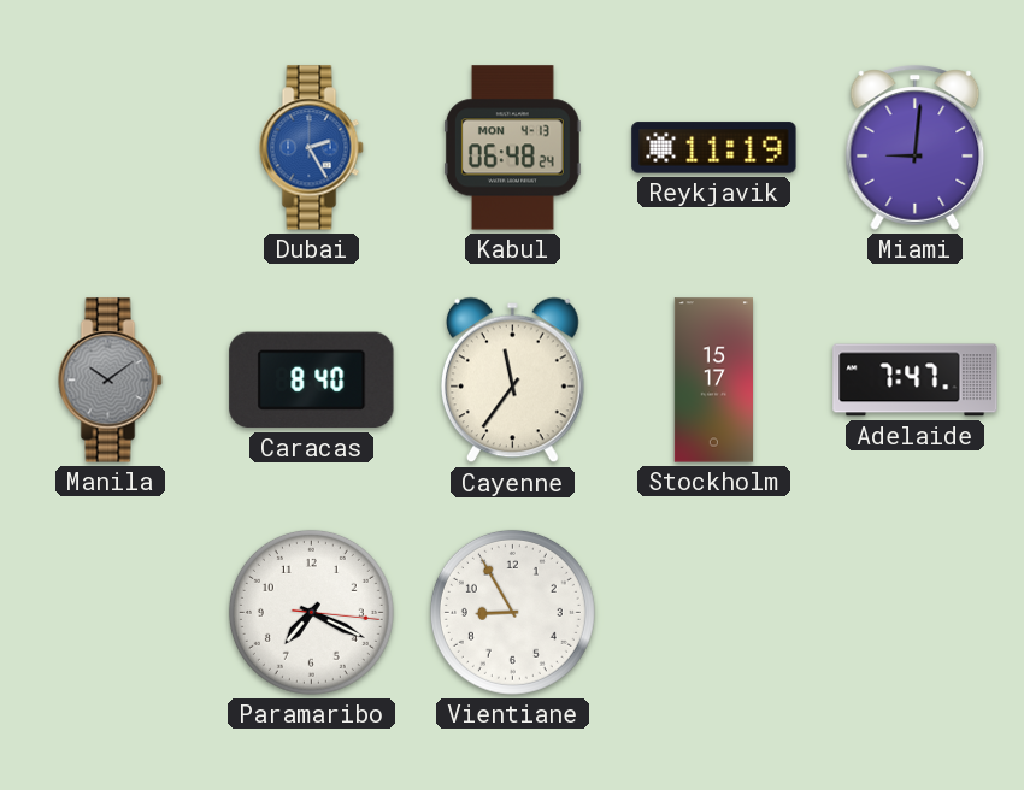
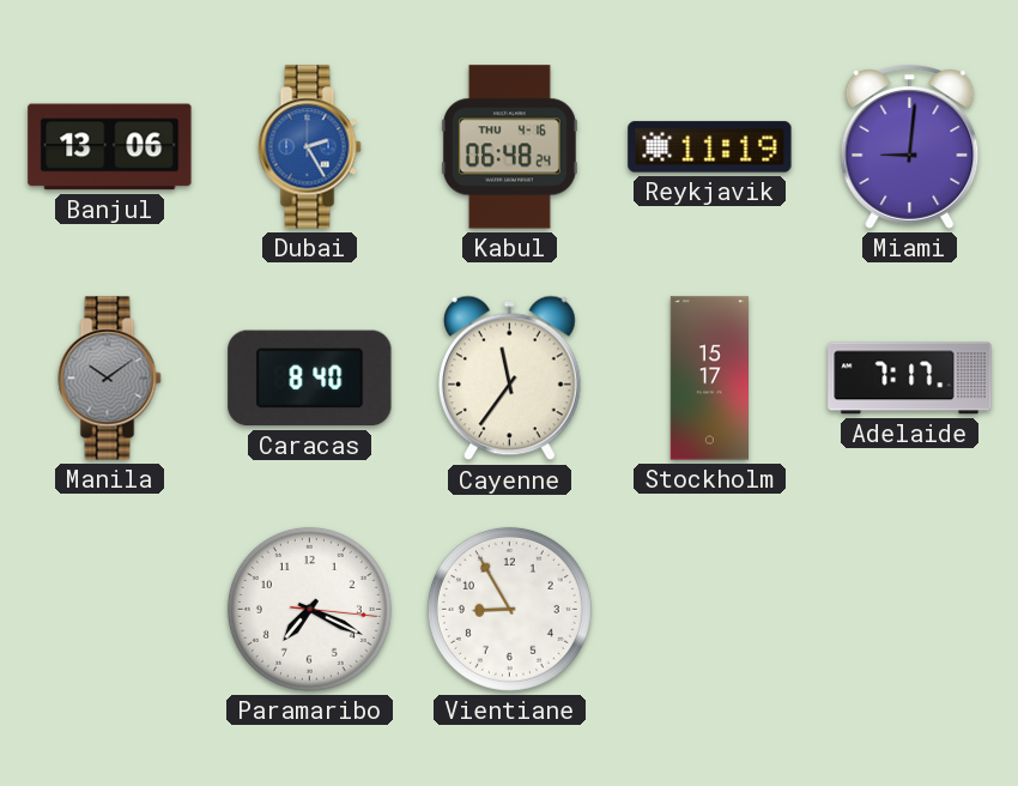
Banjul: none -> 13:06 (110, 147)
Kabul date: MON 4-13 -> THU 4-16 (509, 147)
Adelaide: 7:47 -> 7:17 (910, 379)
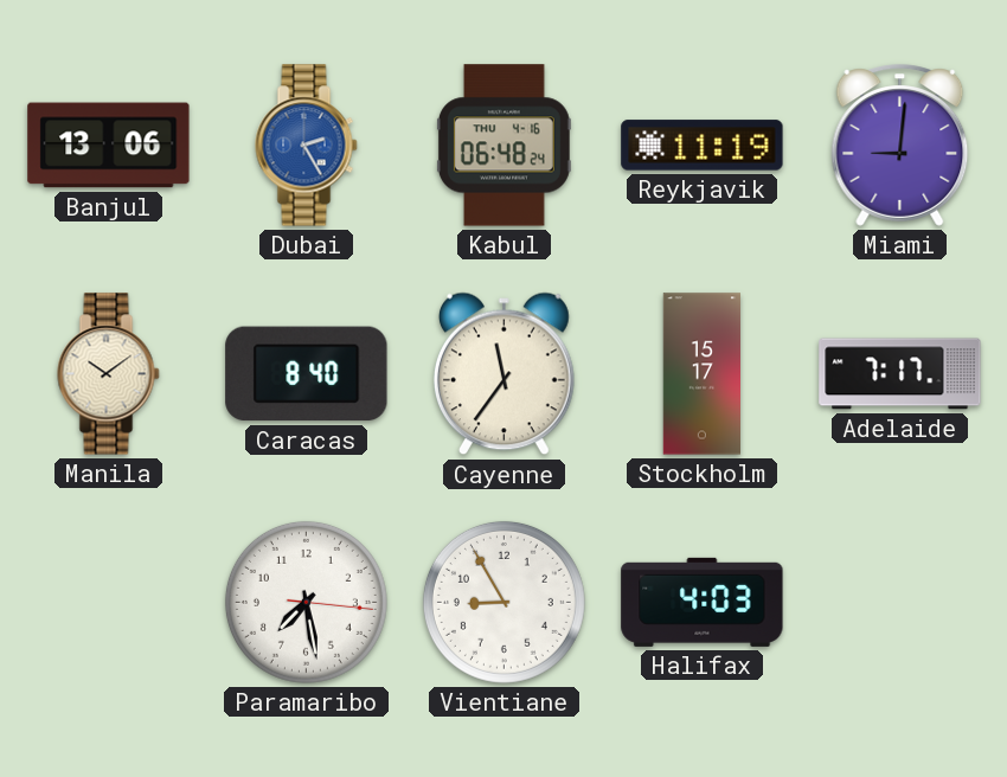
Manila dial: grey -> cream (109, 374)
Paramaribo: 7:19 -> 7:28 (306, 602)
Halifax: none -> 4:03 (703, 602)
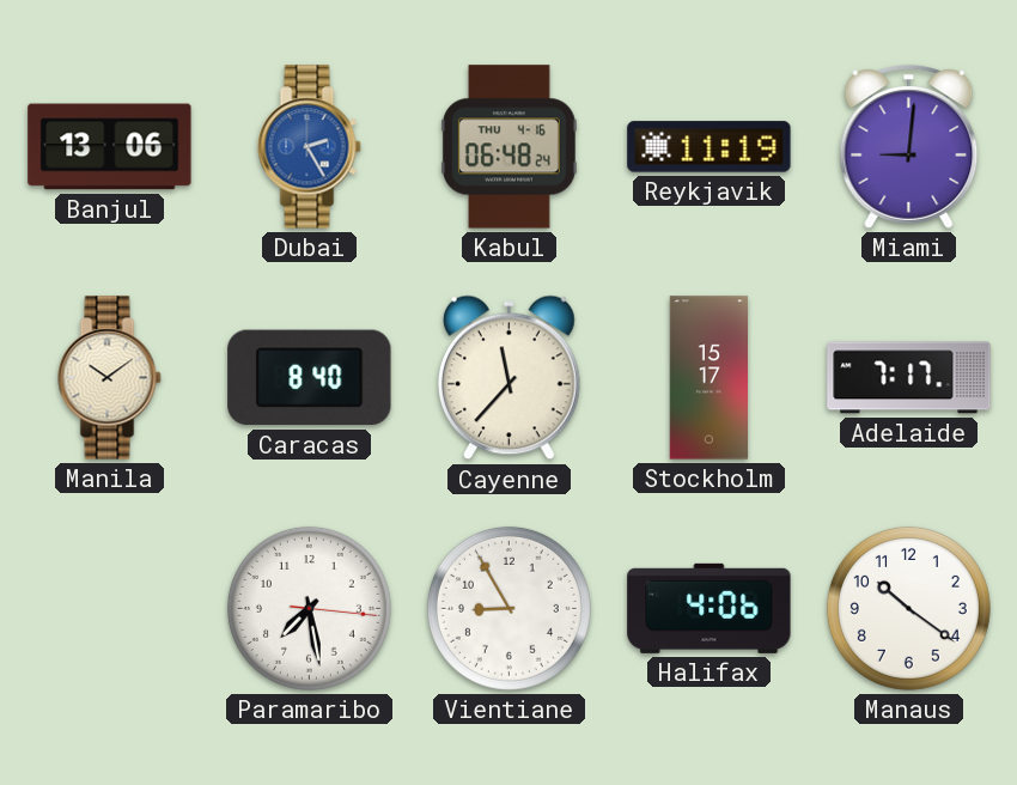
Cayenne: 11:36 -> 11:37 (508, 378)
Halifax: 4:03 -> 4:06 (710, 608)
Manaus: none -> 10:21 (908, 608)
